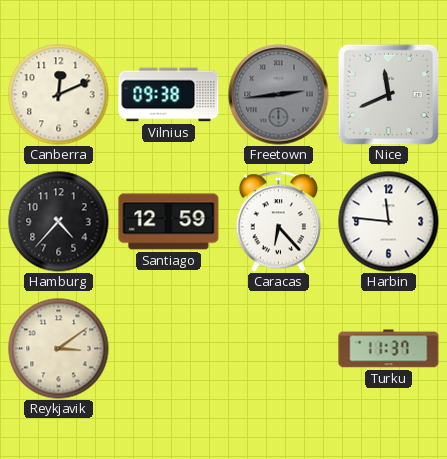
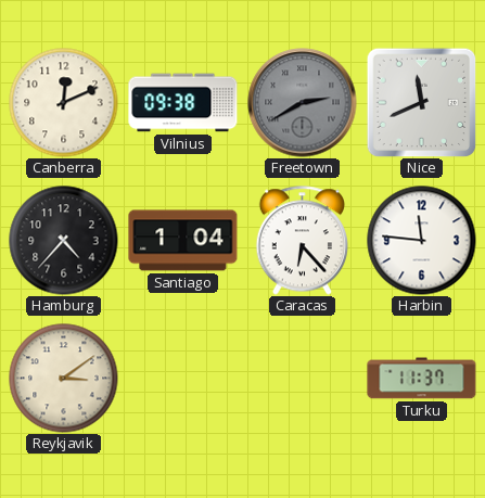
Freetown: 2:44 -> 2:40 (303, 103)
Santiago: 12:59 -> 1:04 (183, 241)
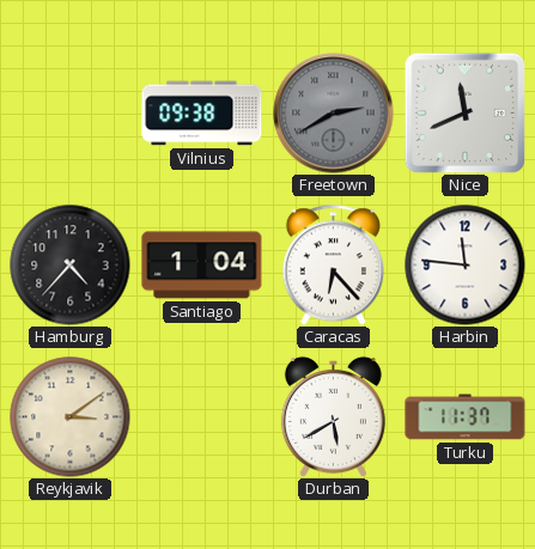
Canberra: 12:11 -> none (64, 103)
Durban: none -> 5:40 (333, 416)
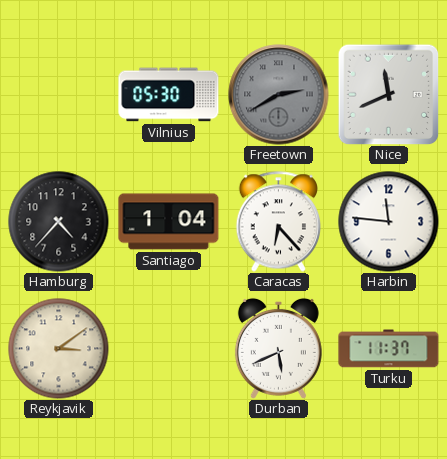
Vilnius: 09:38 -> 05:30 (169, 95)
Durban: 5:40 -> 5:41 (278, 348)
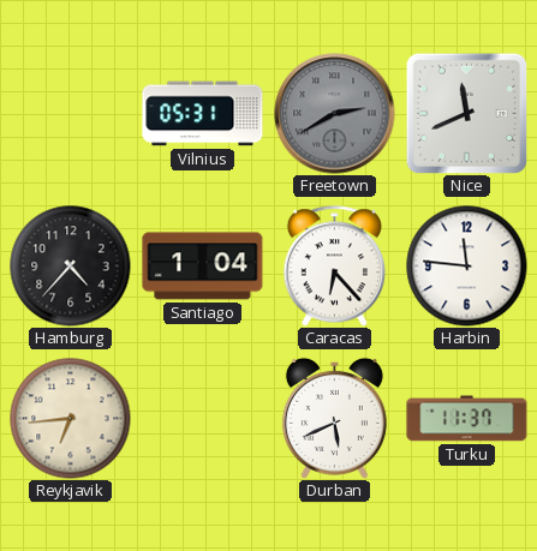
Vilnius: 05:30 -> 05:31 (203, 114)
Reykjavik: 3:09 -> 6:44 (71, 419)
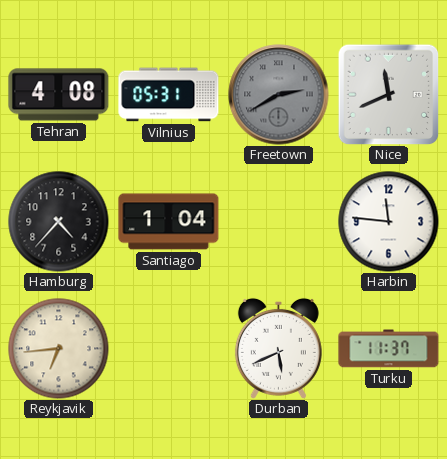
Tehran: none -> 4:08 (59, 95)
Caracas: 6:23 -> none (334, 266)
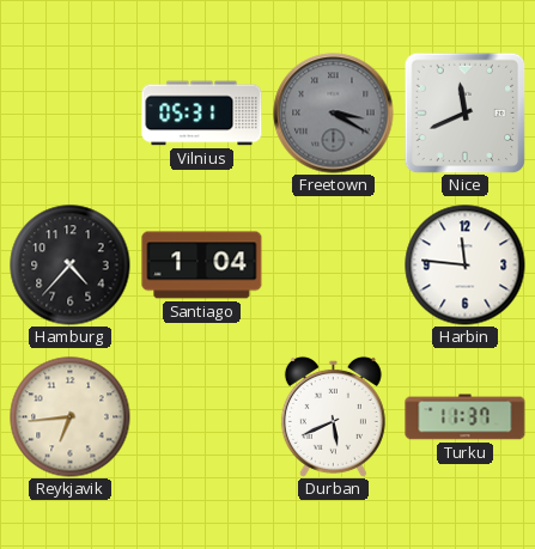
Tehran: 4:08 -> none (59, 95)
Freetown: 2:40 -> 3:20 (334, 114)
